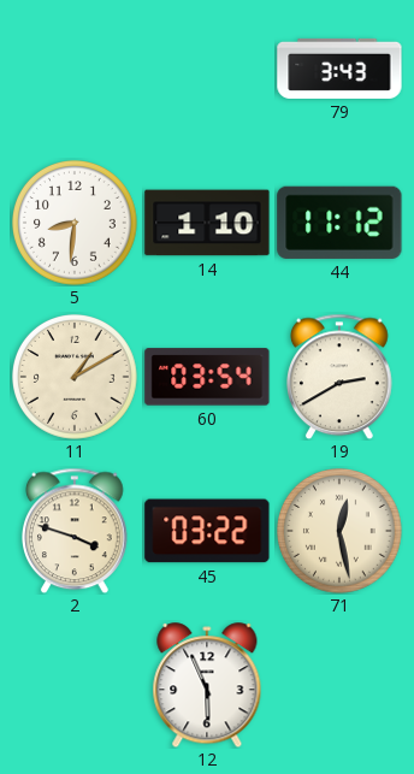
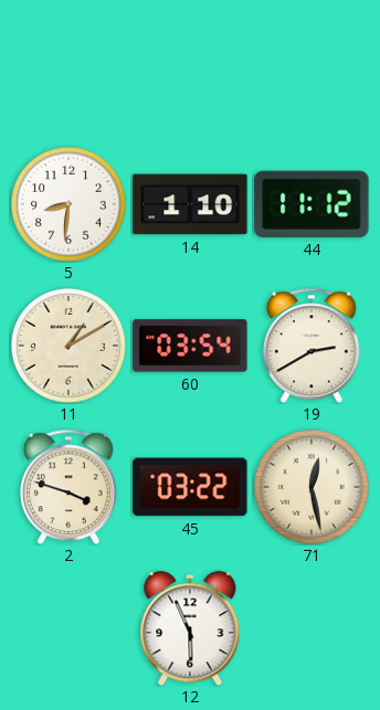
79: 3:43 -> none (339, 69)
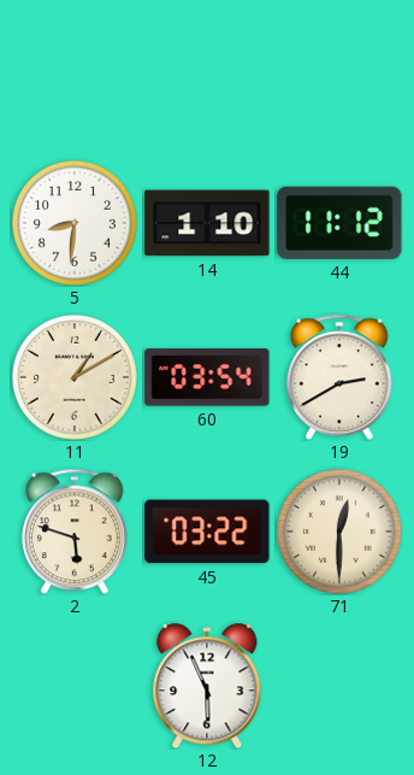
2: 3:48 -> 5:48 (76, 532)
71: 12:28 -> 12:30 (341, 533)
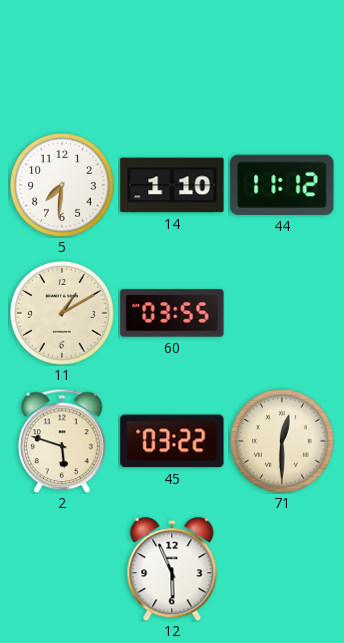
5: 8:31 -> 7:31 (63, 186)
60: 03:54 -> 03:55 (172, 313)
19: 2:40 -> none (341, 377)
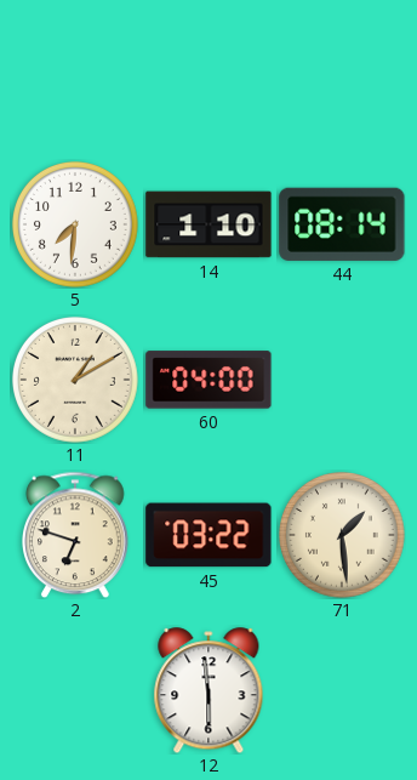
44: 11:12 -> 08:14 (342, 224)
60: 03:55 -> 04:00 (208, 380)
2: 5:48 -> 6:48 (76, 535)
71: 12:30 -> 1:29 (343, 536)
12: 5:56 -> 5:59 (208, 690)
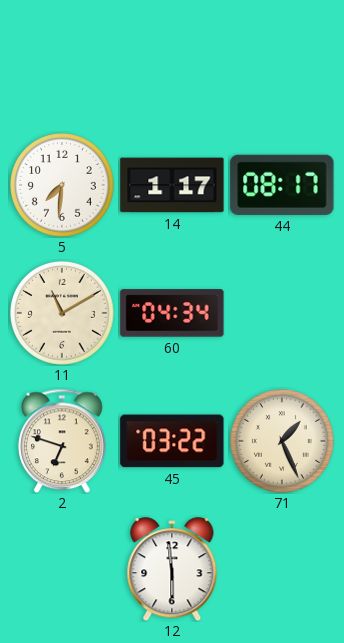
14: 1:10 -> 1:17 (172, 185)
44: 08:14 -> 08:17 (282, 185)
11: 1:10 -> 11:10 (63, 314)
60: 04:00 -> 04:34 (172, 313)
71: 1:29 -> 1:26 (283, 442)
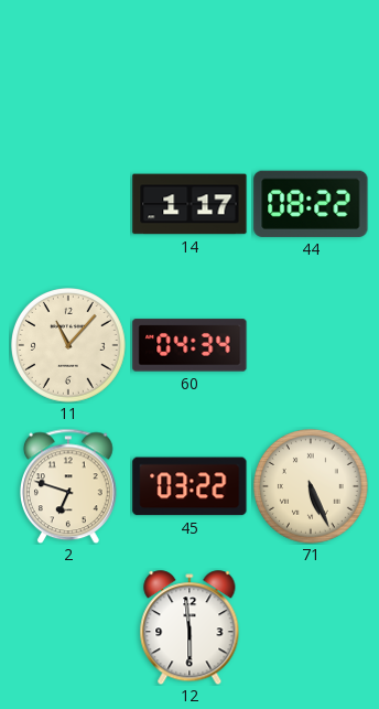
5: 7:31 -> none (63, 186)
44: 08:17 -> 08:22 (311, 204)
11: 11:10 -> 11:07 (69, 346)
71: 1:26 -> 5:26 (312, 487)
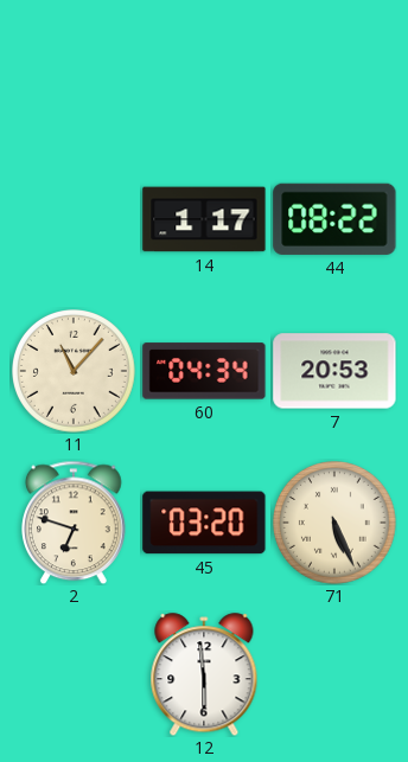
7: none -> 20:53 (334, 371)
45: 03:22 -> 03:20 (204, 523)
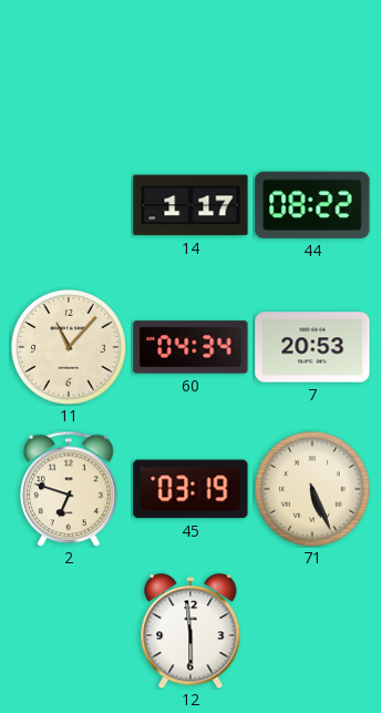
45: 03:20 -> 03:19 (190, 489)
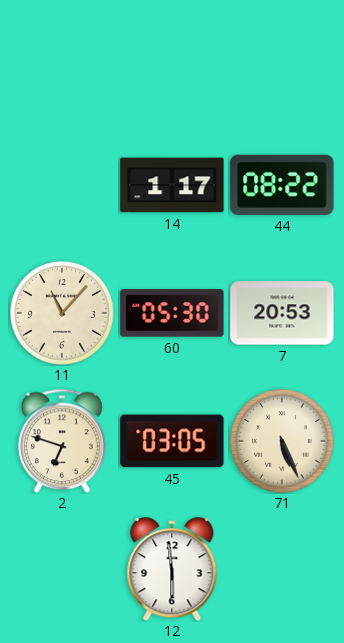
60: 04:34 -> 05:30 (172, 313)
45: 03:19 -> 03:05 (172, 441)
